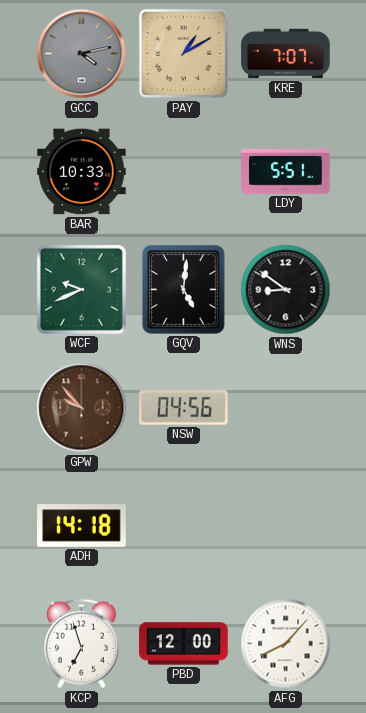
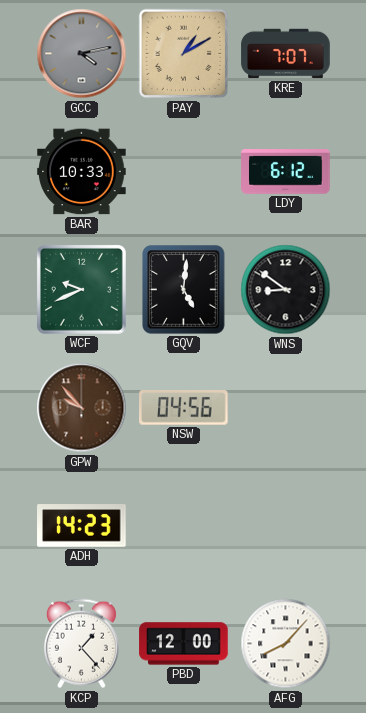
LDY: 5:51 -> 6:12 (286, 172)
ADH: 14:18 -> 14:23 (82, 526)
KCP: 6:57 -> 1:23 (81, 644)
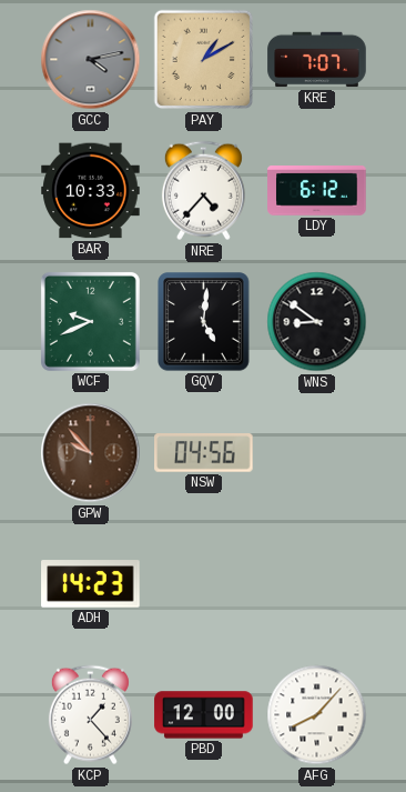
NRE: none -> 4:37 (203, 191)
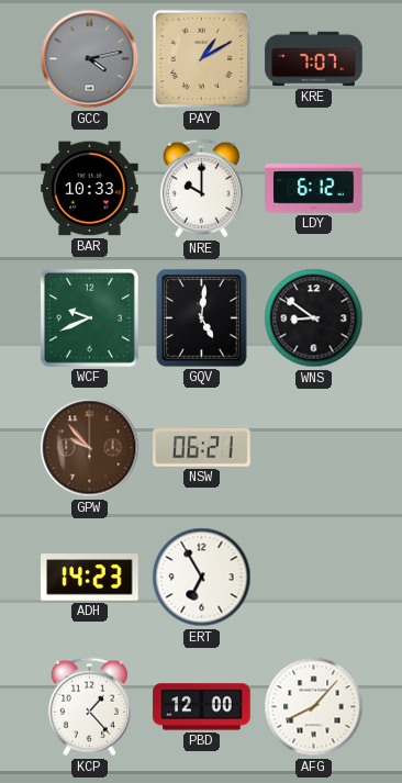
NRE: 4:37 -> 10:00 (201, 189)
NSW: 04:56 -> 06:21 (202, 448)
ERT: none -> 6:55 (202, 578)
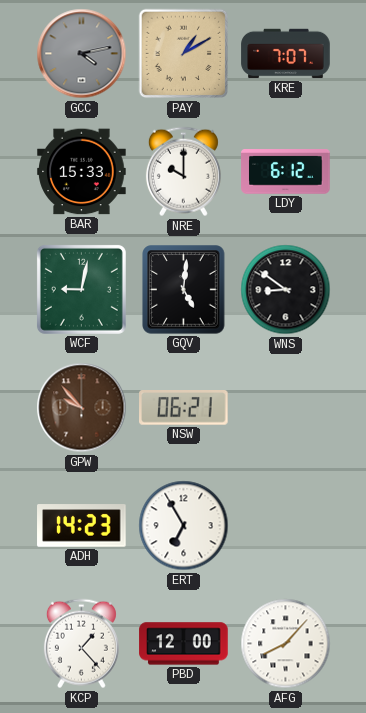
BAR: 10:33 -> 15:33 (82, 172)
WCF: 9:41 -> 9:02 (81, 289)
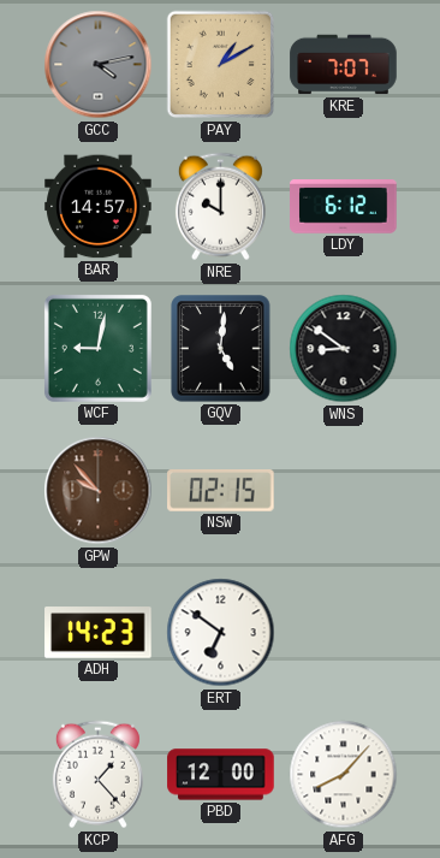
BAR: 15:33 -> 14:57 (99, 207)
NSW: 06:21 -> 02:15 (221, 491)
ERT: 6:55 -> 6:51 (221, 633)
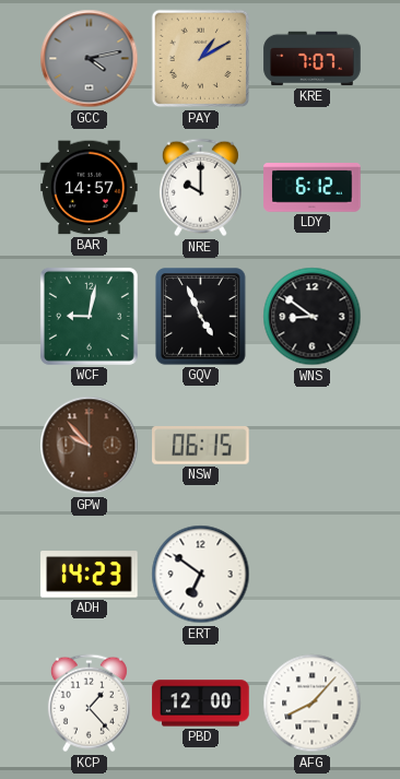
GQV: 5:01 -> 4:56 (201, 317)
NSW: 02:15 -> 06:15 (201, 446)
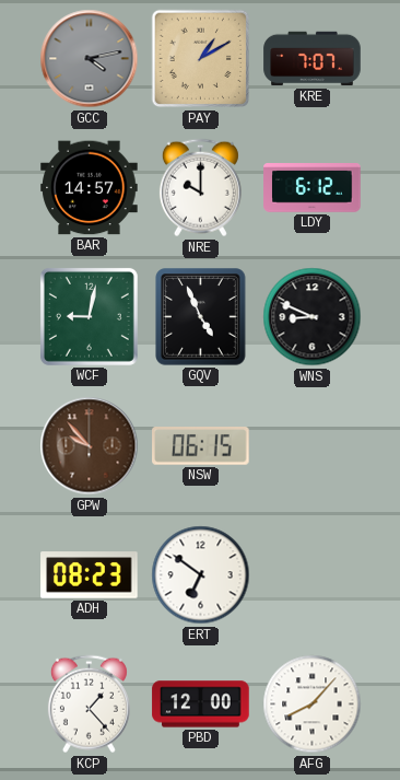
WNS: 8:51 -> 8:49 (313, 317)
ADH: 14:23 -> 08:23 (90, 575)
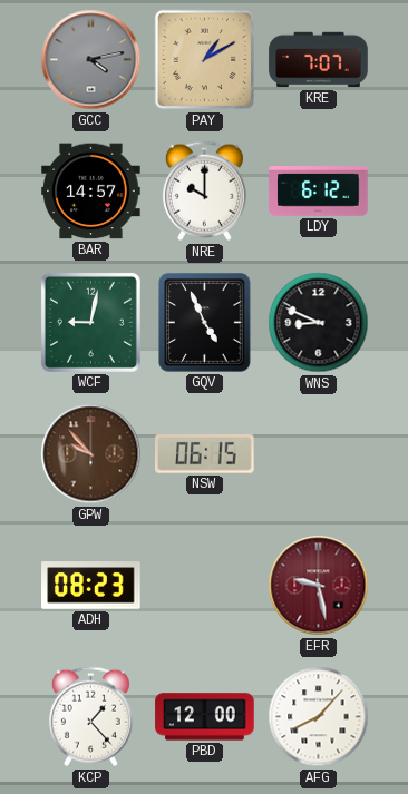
ERT: 6:51 -> none (201, 575)
EFR: none -> 9:28 (319, 586)
